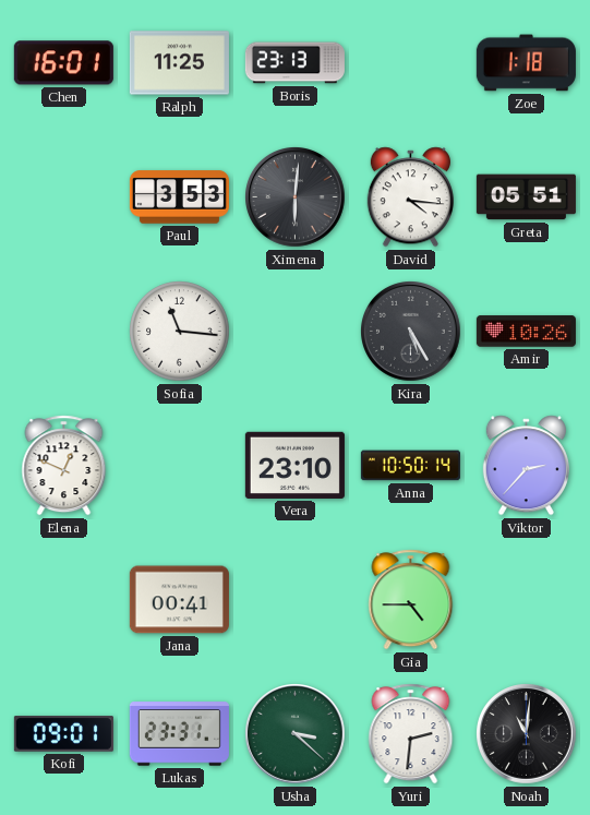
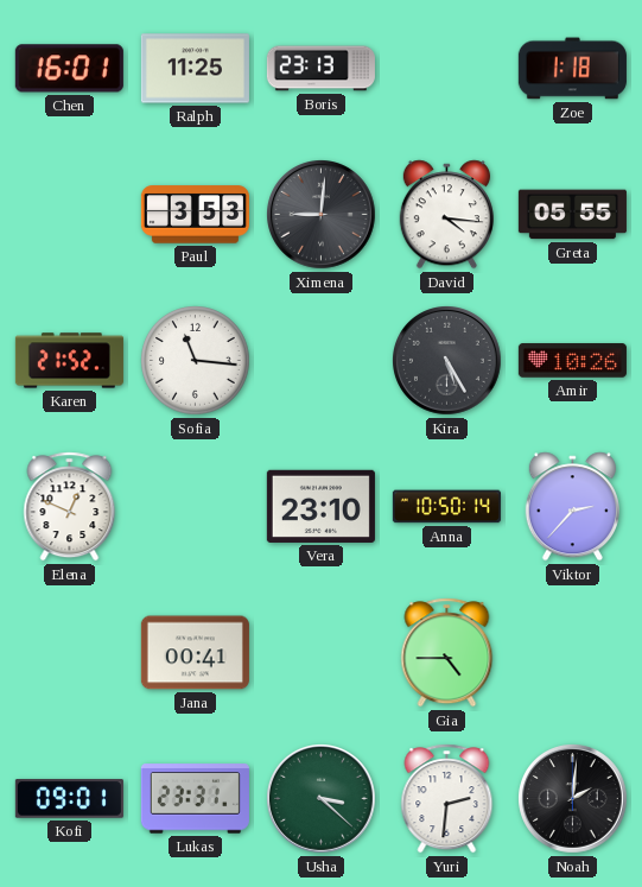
Ximena: 6:01 -> 9:01 (322, 215)
Greta: 05:51 -> 05:55 (572, 215)
Karen: none -> 21:52 (69, 361)
Noah: 11:01 -> 2:01 (573, 799)
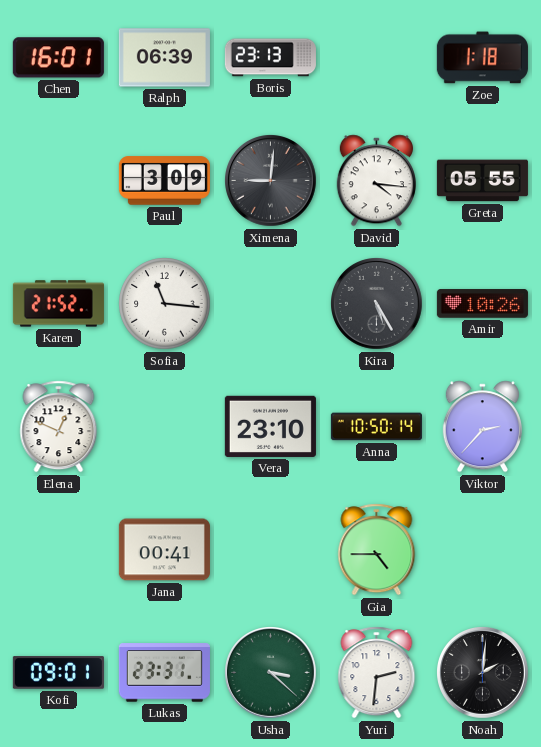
Ralph: 11:25 -> 06:39 (164, 58)
Paul: 3:53 -> 3:09 (164, 181)
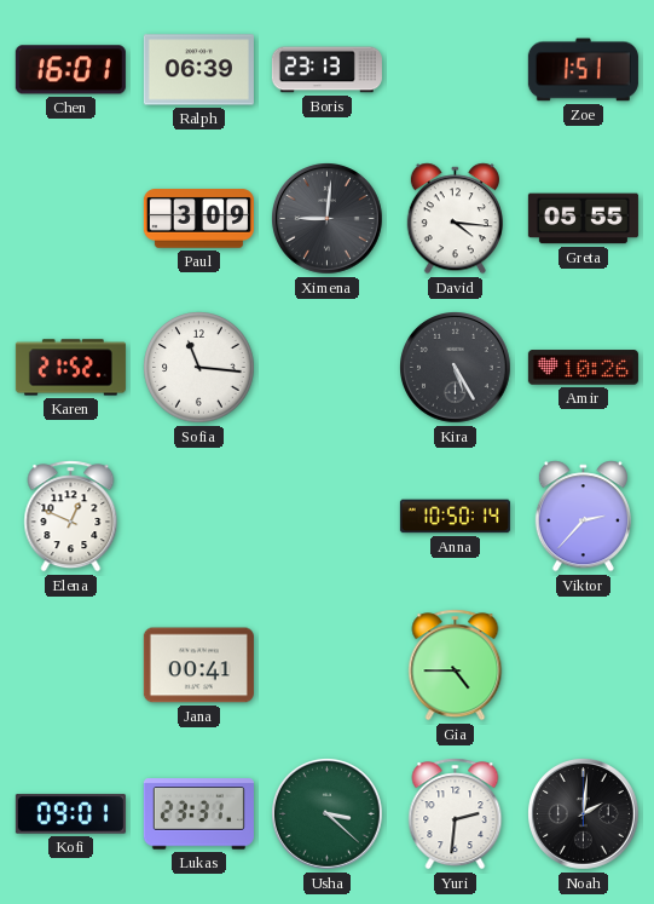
Zoe: 1:18 -> 1:51 (583, 70)
Vera: 23:10 -> none (270, 426)
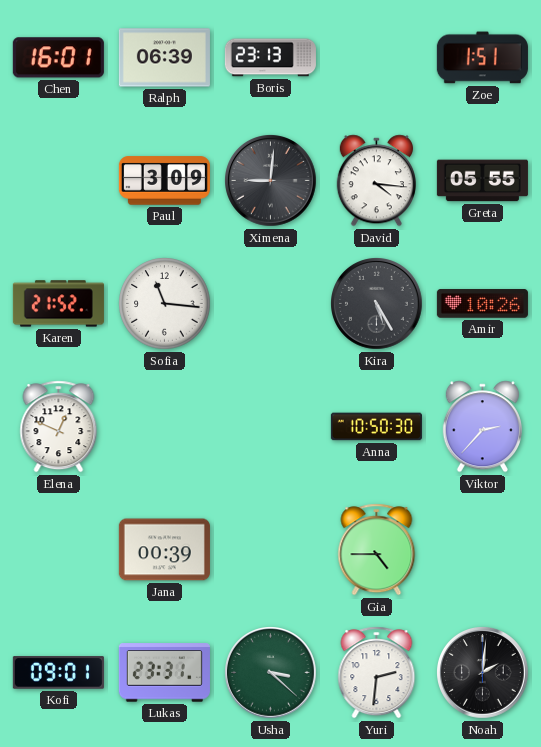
Anna: 10:50:14 -> 10:50:30 (376, 427)
Jana: 00:41 -> 00:39 (164, 550)
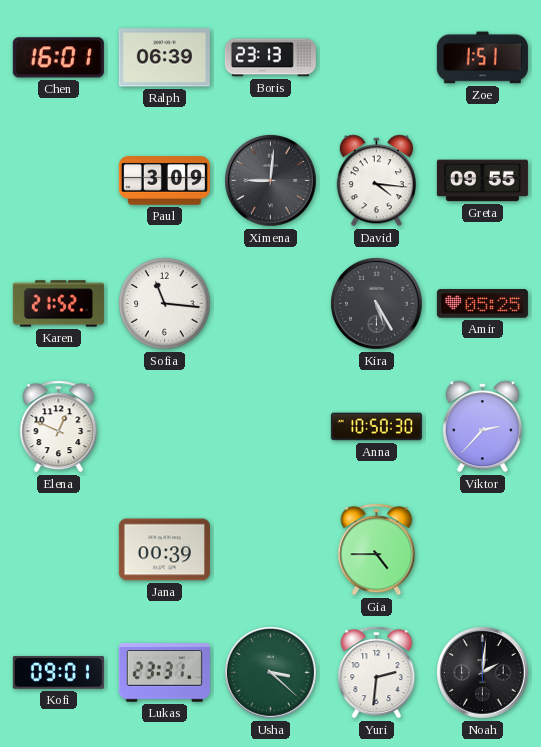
Greta: 05:55 -> 09:55 (482, 181)
Amir: 10:26 -> 05:25 (482, 304)
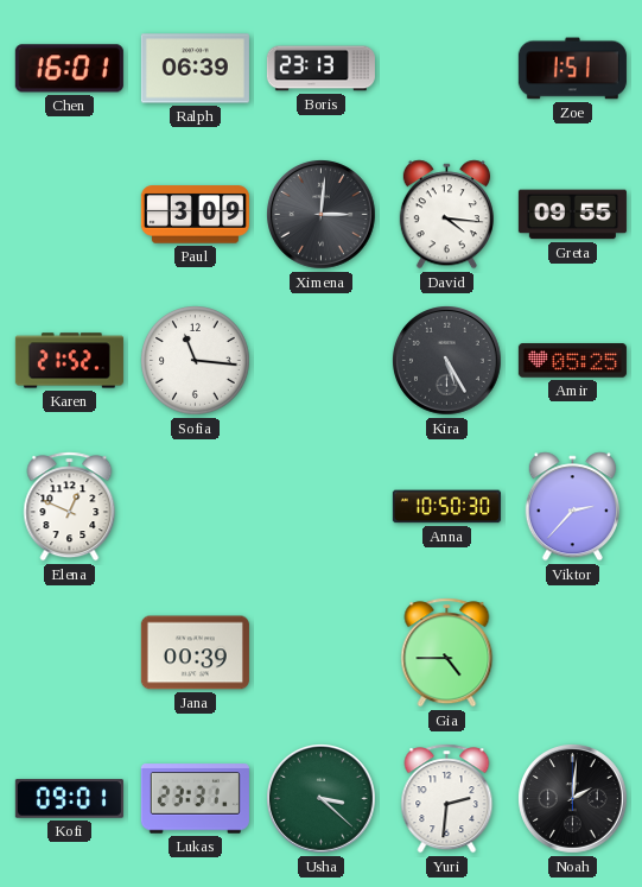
Ximena: 9:01 -> 3:01 (322, 215)
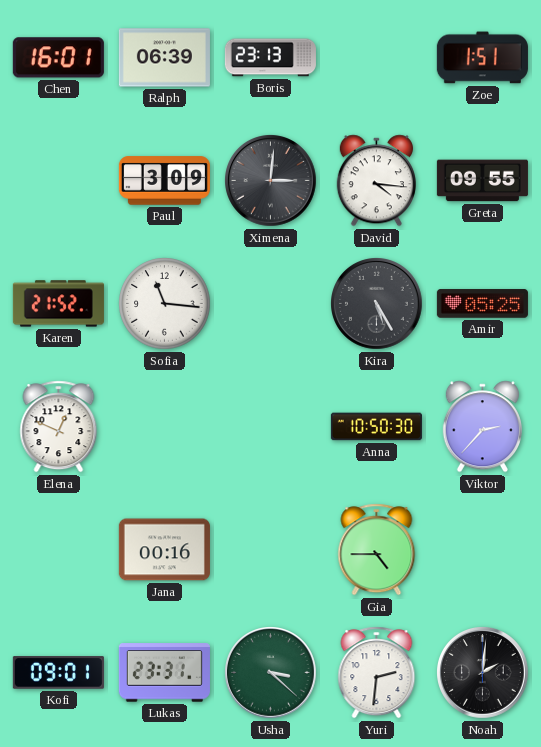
Jana: 00:39 -> 00:16 (164, 550)
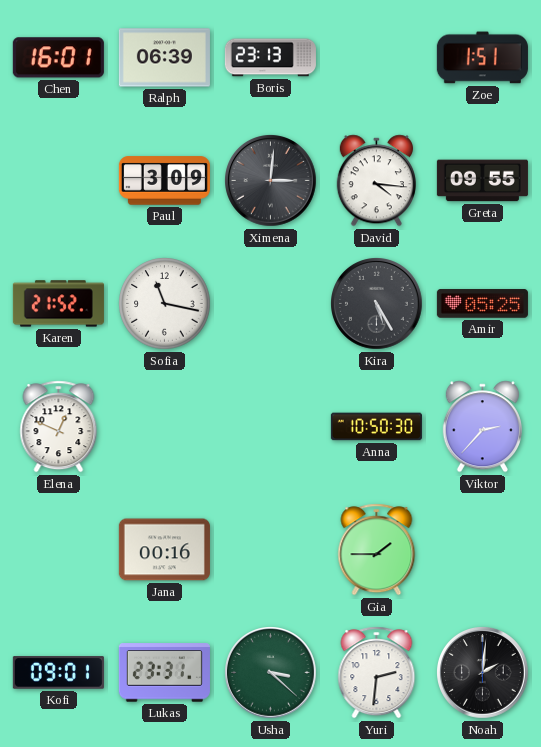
Sofia: 11:16 -> 11:17 (165, 304)
Gia: 4:45 -> 1:45 (377, 550)
